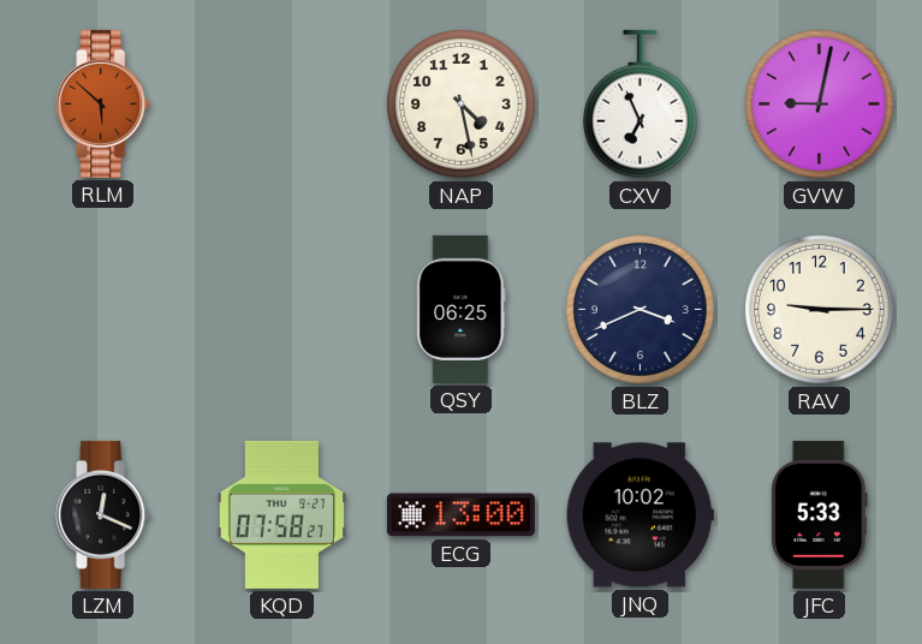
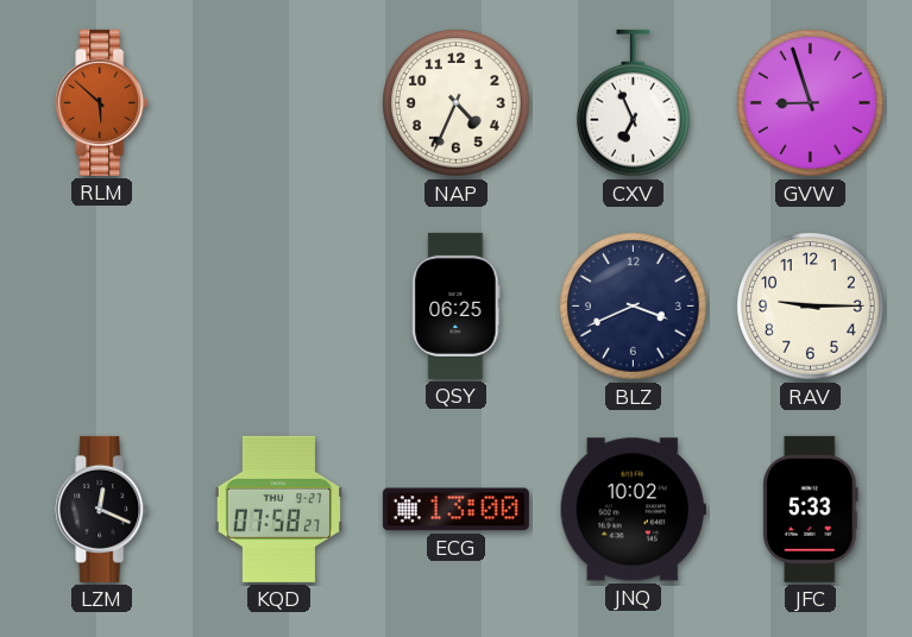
NAP: 4:28 -> 4:34 (457, 103)
GVW: 9:02 -> 8:57 (811, 103)
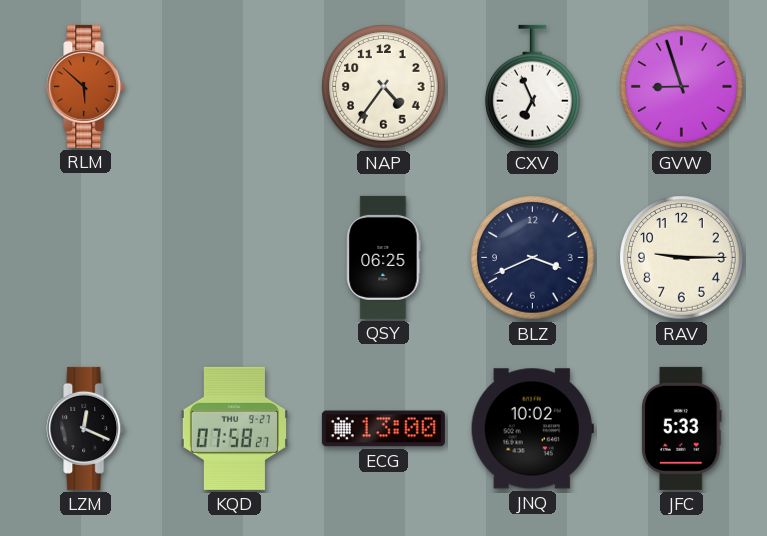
NAP: 4:34 -> 4:36 (384, 87)
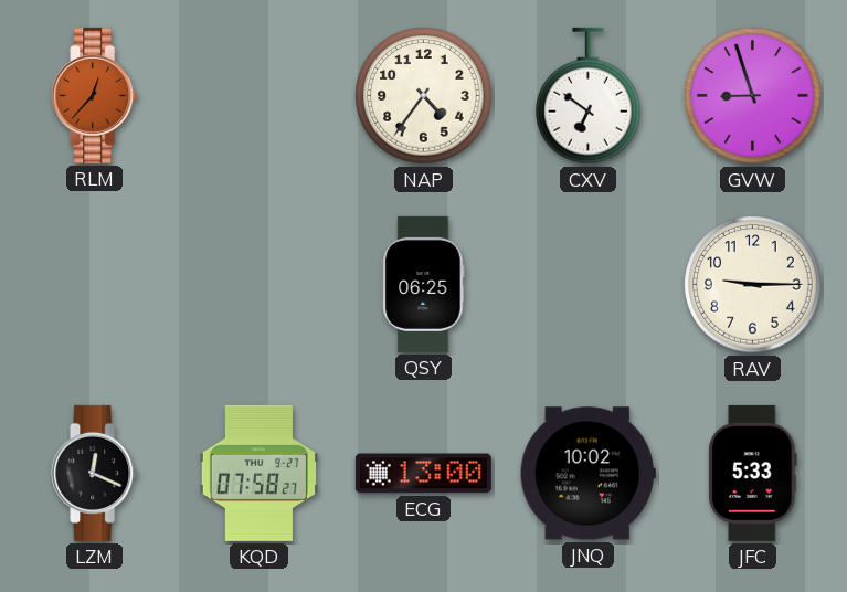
RLM: 5:52 -> 12:37 (95, 95)
CXV: 6:56 -> 6:51 (589, 96)
BLZ: 3:41 -> none (533, 258)
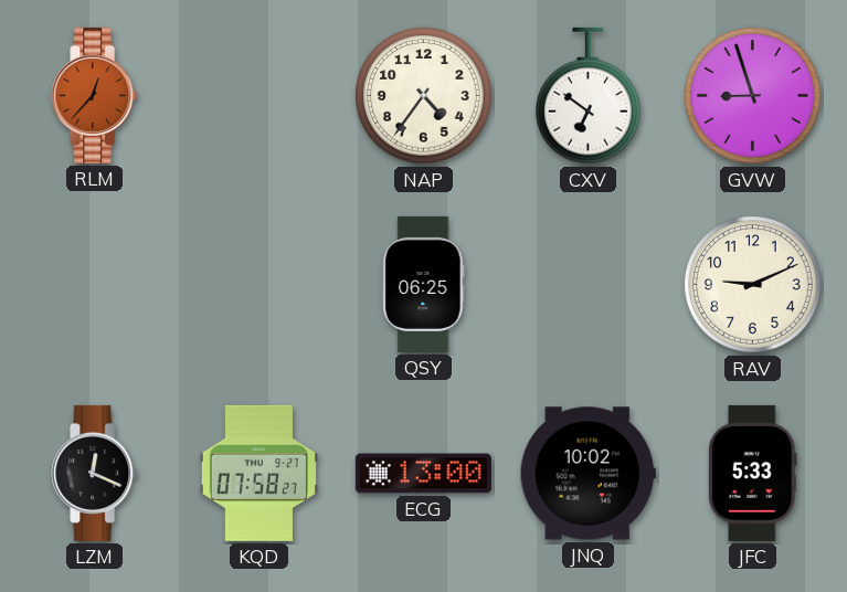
RAV: 9:15 -> 9:11 (753, 285)
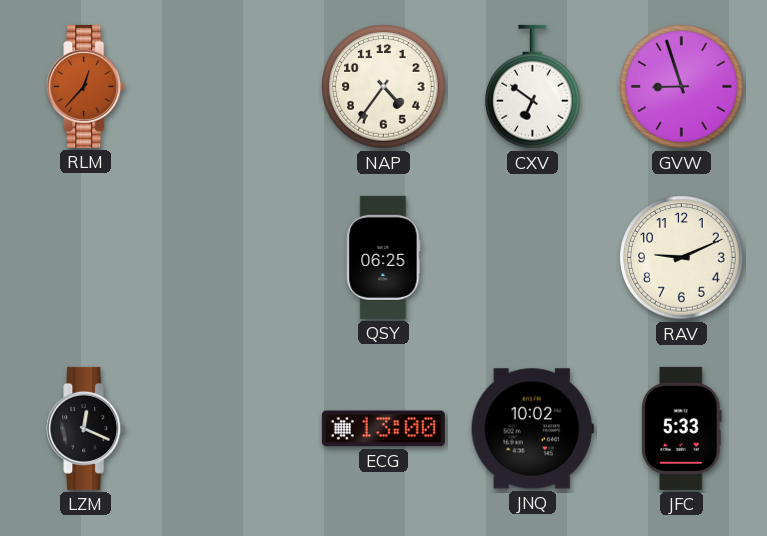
KQD: 07:58 -> none (258, 473)
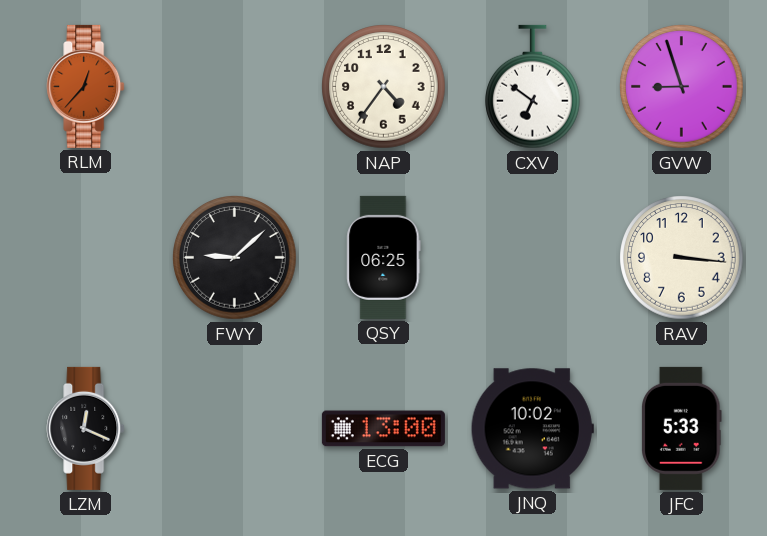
FWY: none -> 9:08 (235, 258)
RAV: 9:11 -> 3:16 (682, 258)
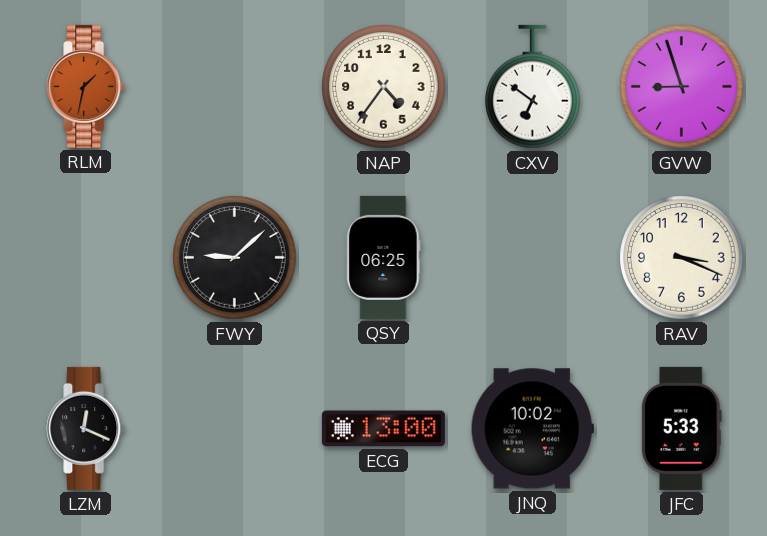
RLM: 12:37 -> 1:32 (86, 86)
RAV: 3:16 -> 3:19 (682, 258)
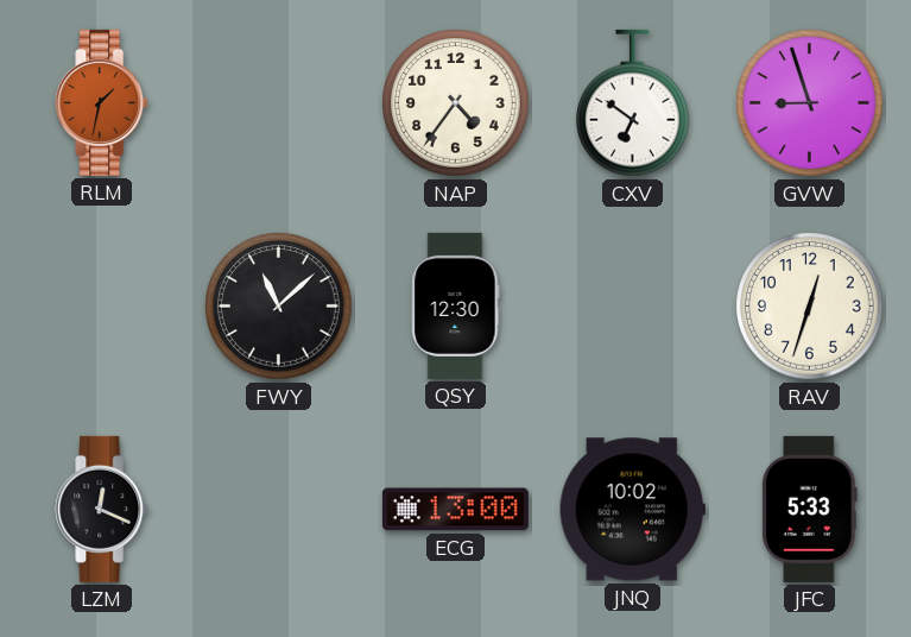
FWY: 9:08 -> 11:08 (279, 307)
QSY: 06:25 -> 12:30 (456, 305)
RAV: 3:19 -> 12:33 (810, 307)
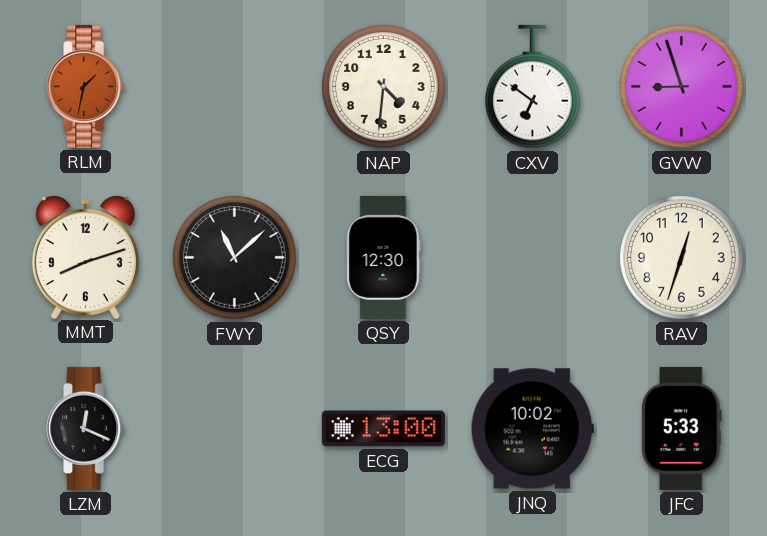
NAP: 4:36 -> 4:31 (384, 87)
MMT: none -> 8:12 (85, 256)
